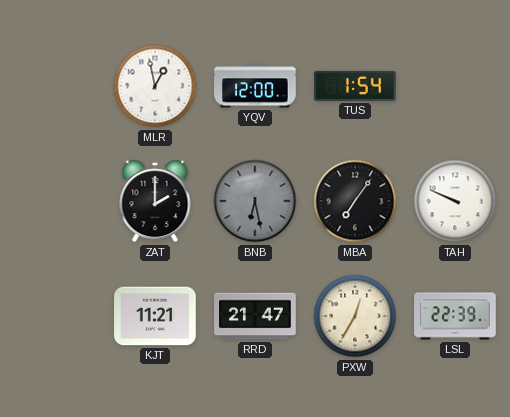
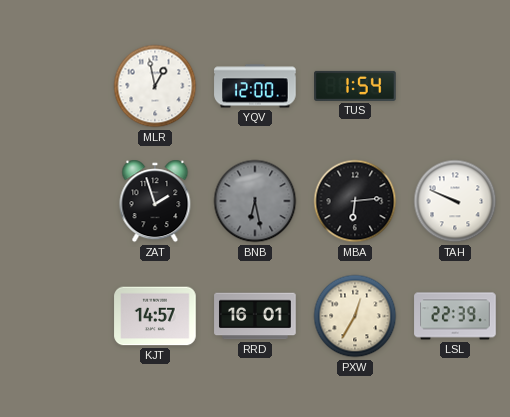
ZAT: 2:00 -> 1:57 (155, 201)
MBA: 7:06 -> 6:14 (355, 201)
KJT: 11:21 -> 14:57 (155, 316)
RRD: 21:47 -> 16:01 (255, 316)
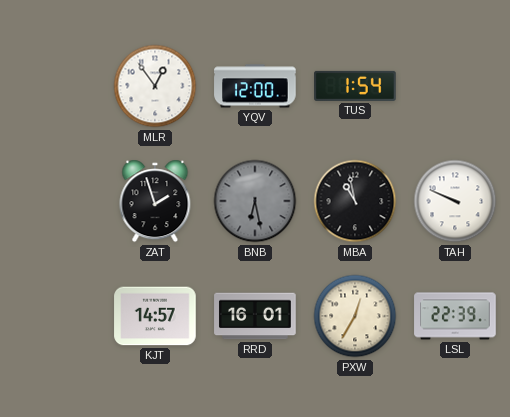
MLR: 12:58 -> 12:54 (155, 86)
MBA: 6:14 -> 10:58 (355, 201)
